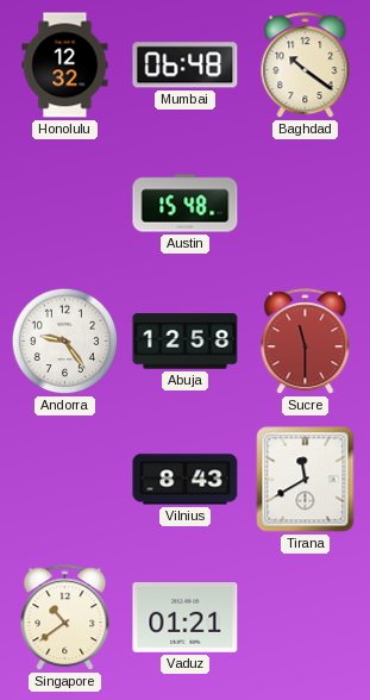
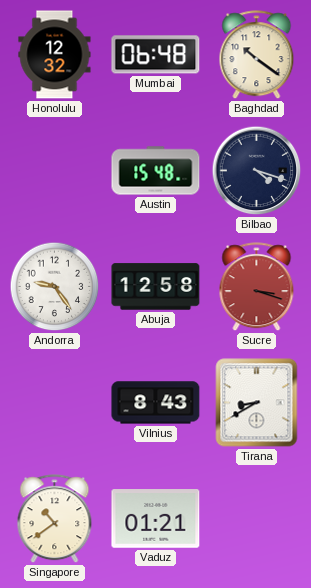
Bilbao: none -> 4:18 (257, 171)
Sucre: 11:30 -> 3:18 (257, 287)
Tirana: 11:40 -> 8:40 (257, 403)
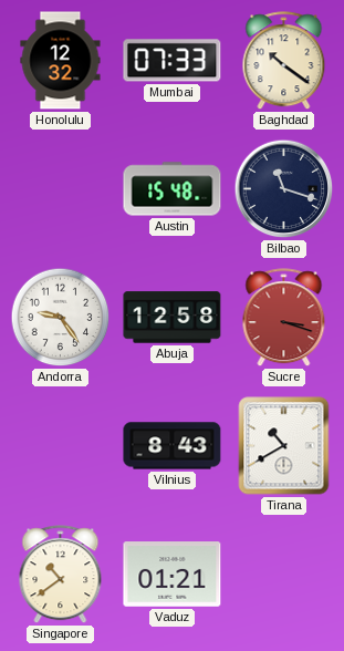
Mumbai: 06:48 -> 07:33 (173, 61)
Bilbao: 4:18 -> 11:18 (284, 189)
Tirana: 8:40 -> 10:40 (284, 446)
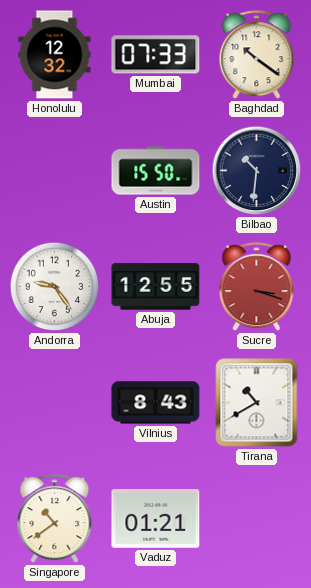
Austin: 15:48 -> 15:50 (156, 171)
Bilbao: 11:18 -> 10:31 (257, 171)
Abuja: 12:58 -> 12:55 (156, 287)
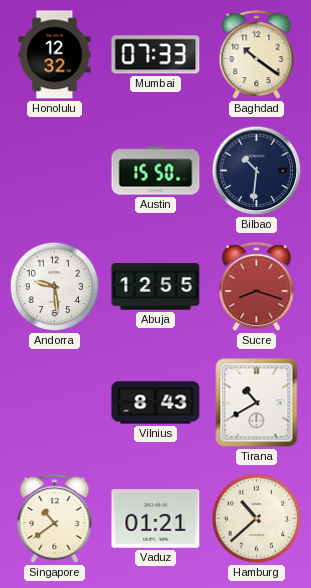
Andorra: 9:24 -> 9:29 (55, 287)
Sucre: 3:18 -> 8:18 (257, 287)
Hamburg: none -> 10:38 (257, 519)
